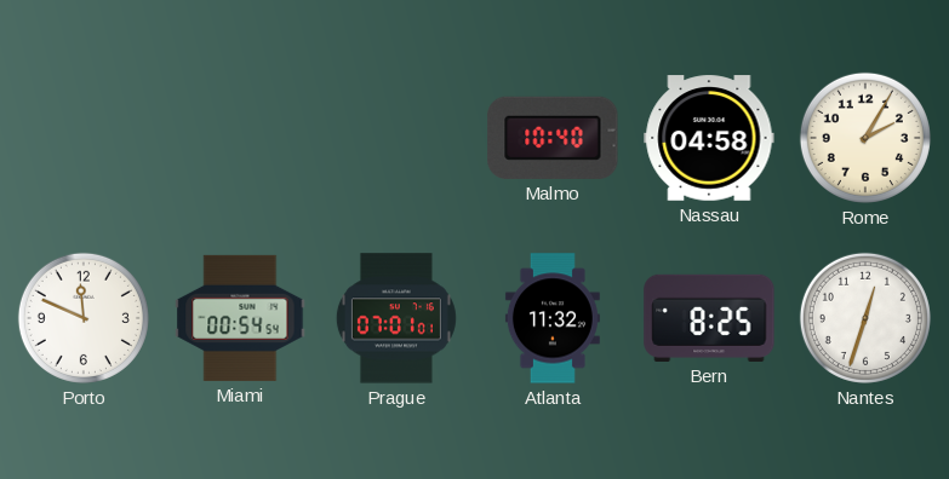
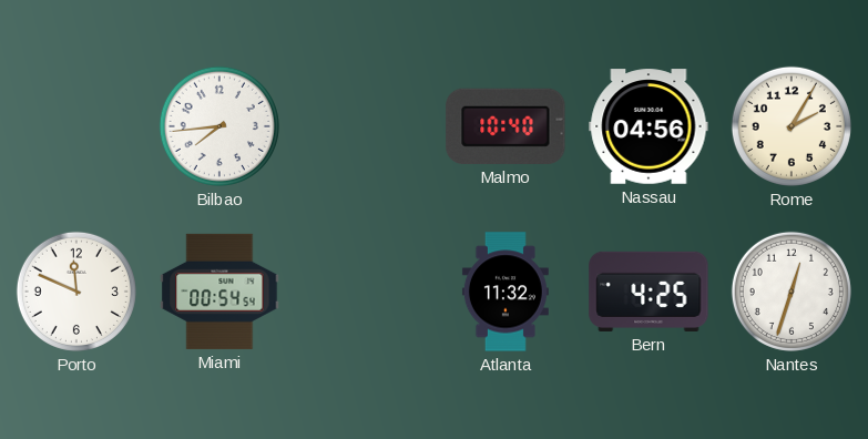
Bilbao: none -> 7:44 (219, 126)
Nassau: 04:58 -> 04:56 (649, 126)
Prague: 07:01 -> none (396, 318)
Bern: 8:25 -> 4:25 (649, 292)
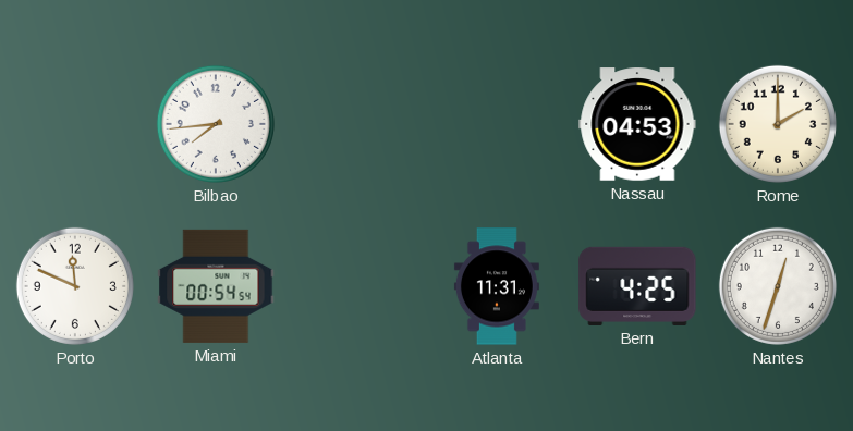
Malmo: 10:40 -> none (506, 126)
Nassau: 04:56 -> 04:53 (637, 124)
Rome: 2:05 -> 2:00 (778, 124)
Atlanta: 11:32 -> 11:31 (497, 286)
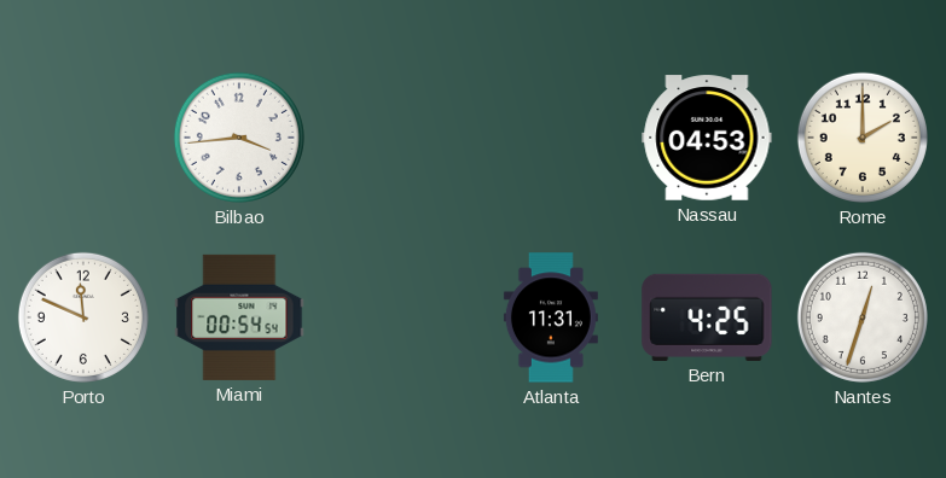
Bilbao: 7:44 -> 3:44 (239, 138)
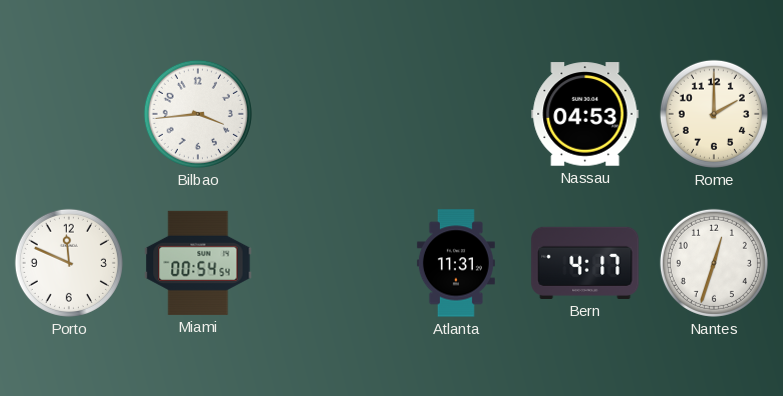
Bern: 4:25 -> 4:17 (585, 263)
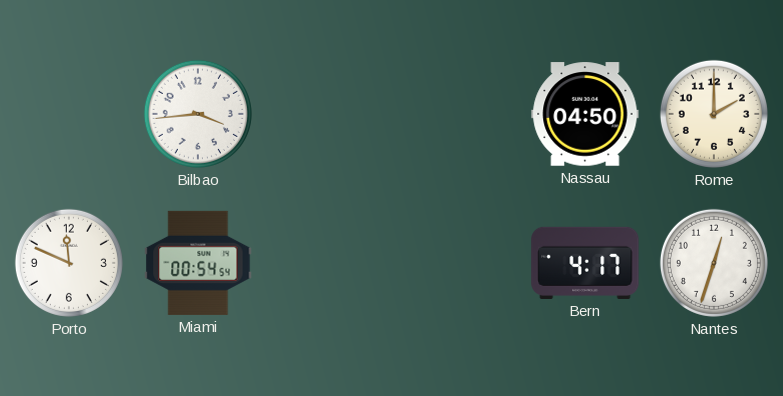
Nassau: 04:53 -> 04:50 (585, 114)
Atlanta: 11:31 -> none (456, 263)
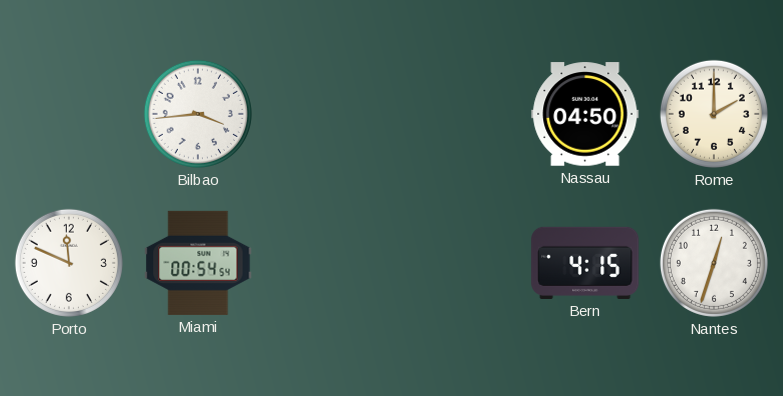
Bern: 4:17 -> 4:15 (585, 263)
